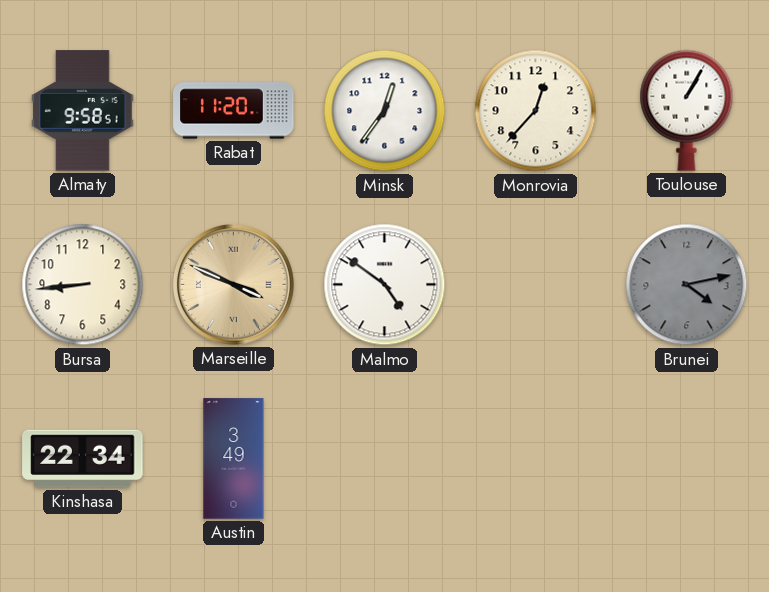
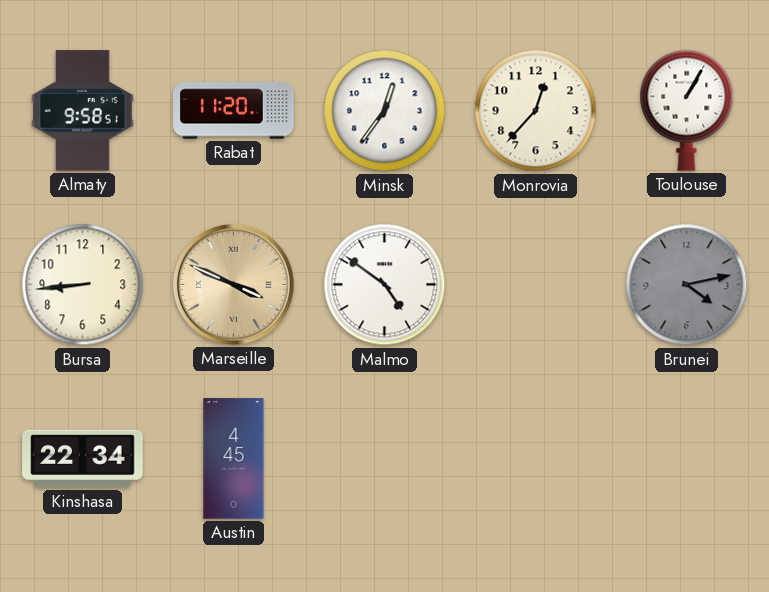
Austin: 3:49 -> 4:45 (234, 459)
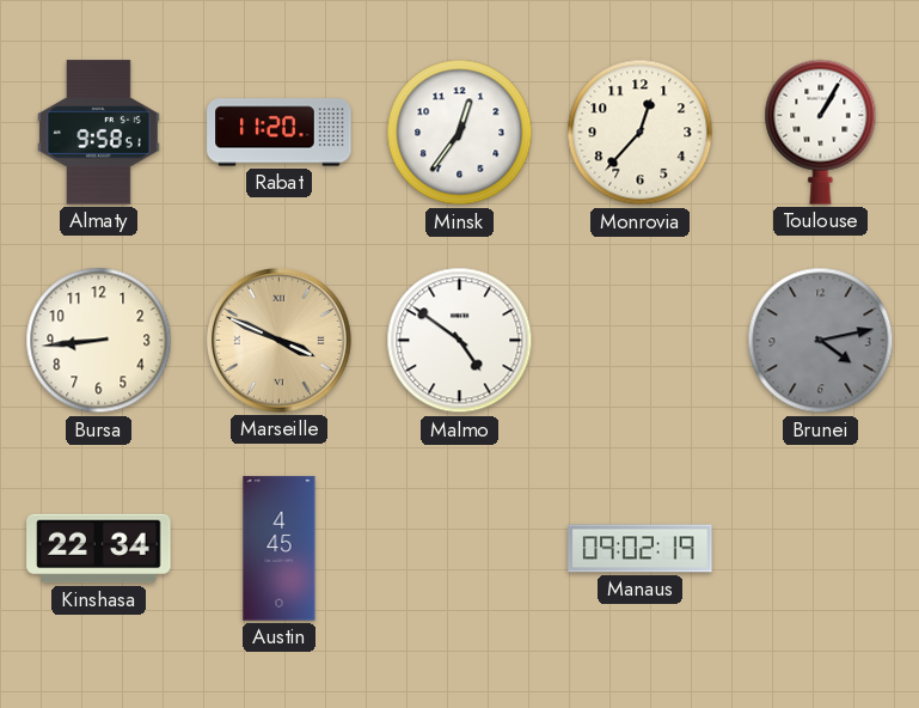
Manaus: none -> 09:02 (641, 549)
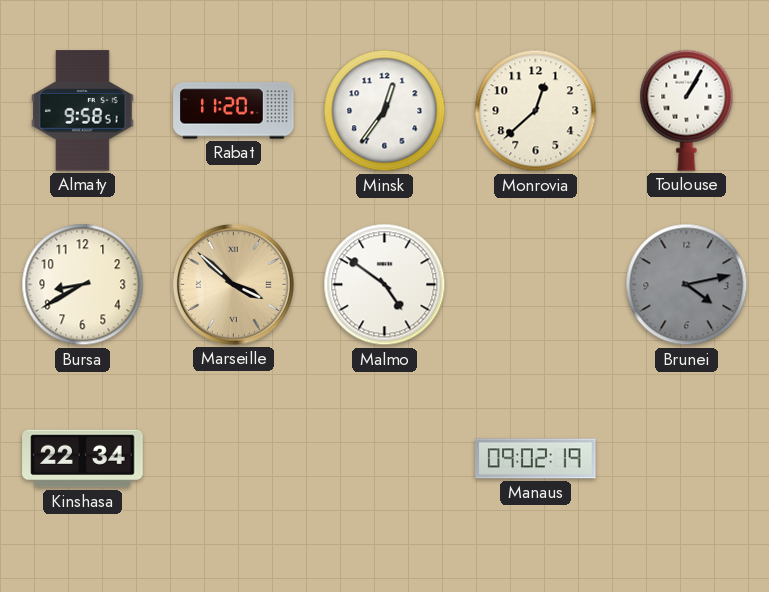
Monrovia: 12:37 -> 12:38 (536, 111)
Bursa: 8:44 -> 8:40 (83, 285)
Marseille: 3:49 -> 3:52 (233, 284)
Austin: 4:45 -> none (280, 549)
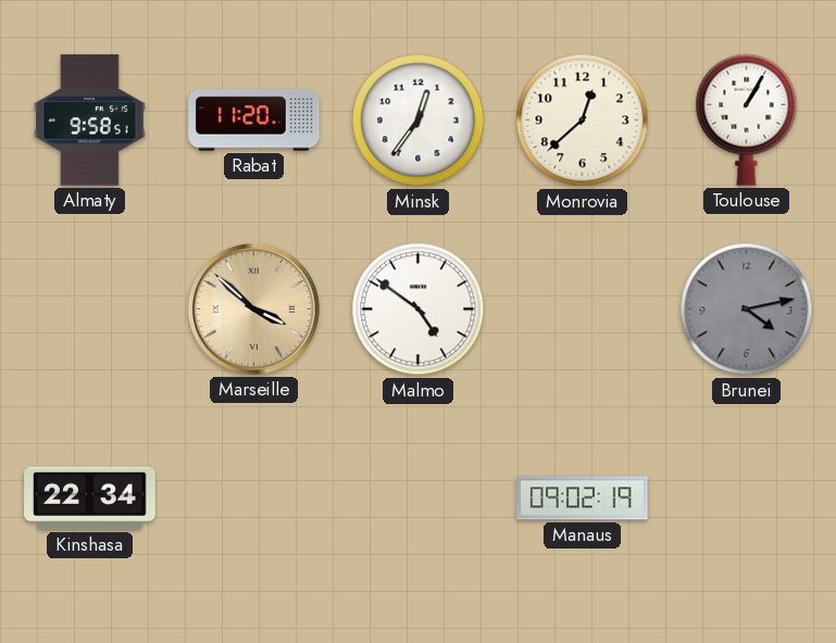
Bursa: 8:40 -> none (83, 285)
